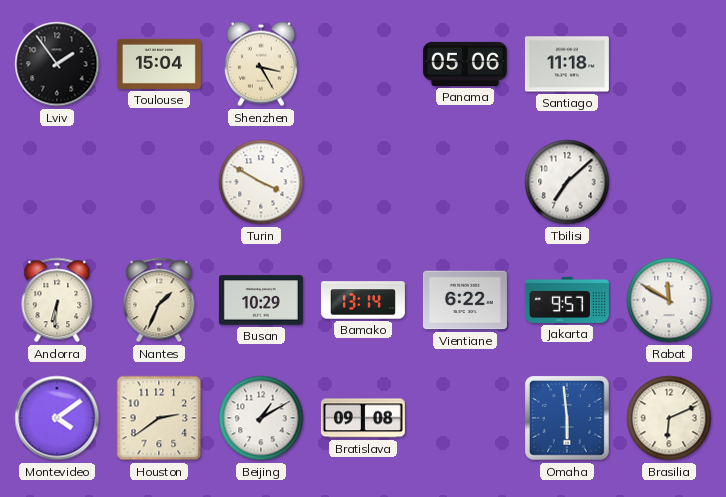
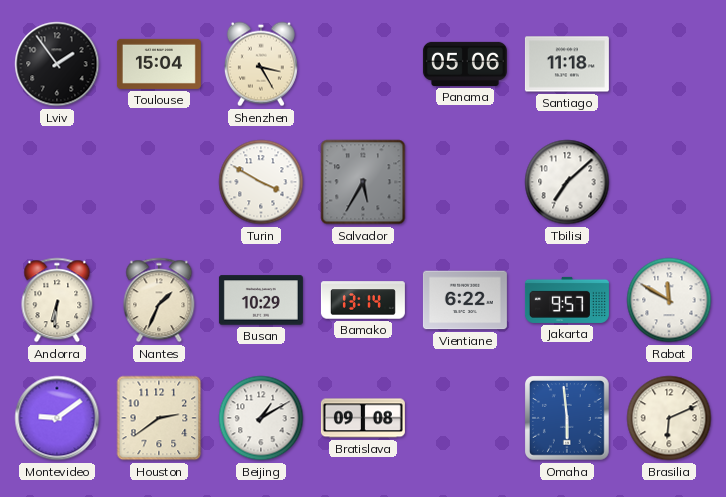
Salvador: none -> 5:35 (363, 182)
Montevideo: 4:09 -> 9:09 (57, 418)
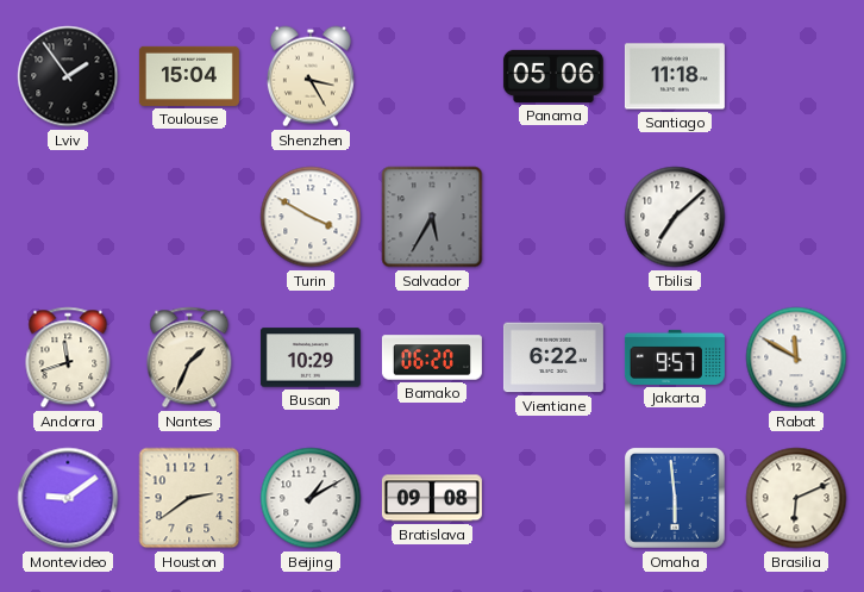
Andorra: 6:31 -> 11:42 (68, 357)
Bamako: 13:14 -> 06:20 (432, 357)
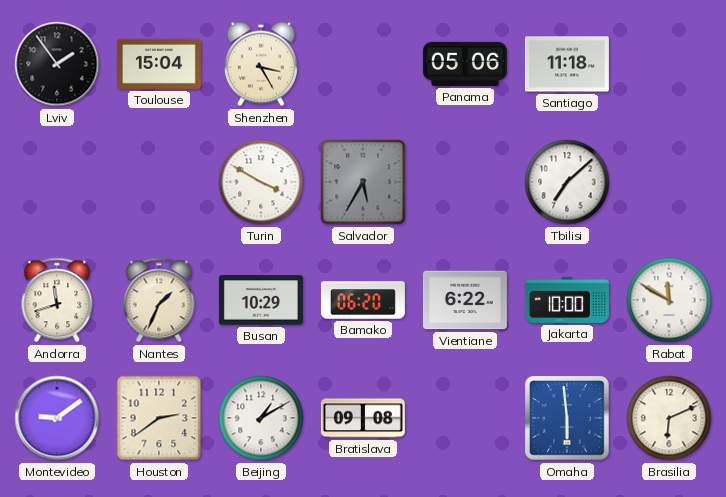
Jakarta: 9:57 -> 10:00 (567, 300)
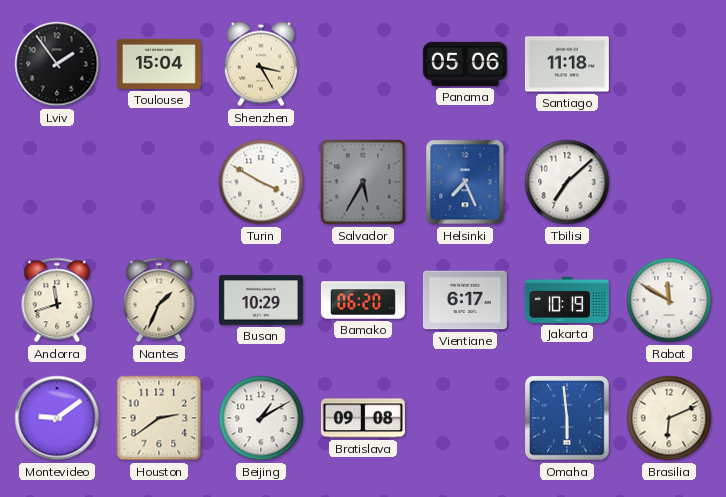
Helsinki: none -> 7:26 (465, 182)
Vientiane: 6:22 -> 6:17 (465, 300)
Jakarta: 10:00 -> 10:19 (567, 300)
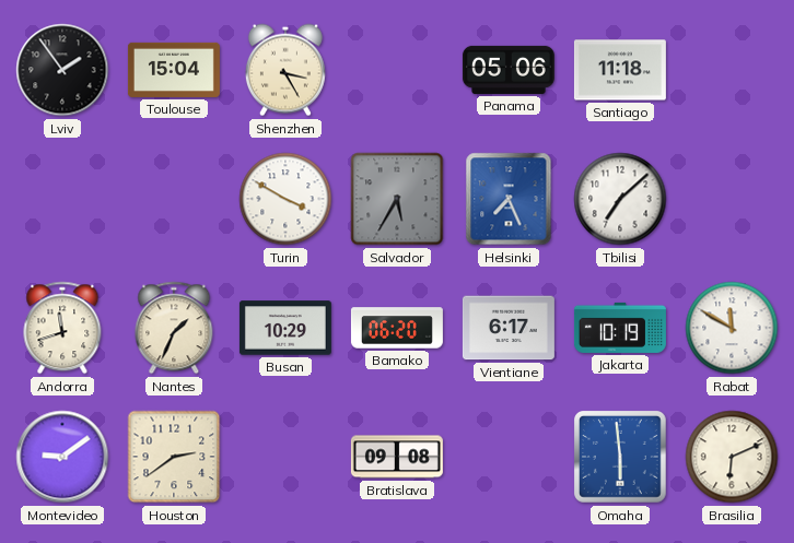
Beijing: 1:10 -> none (261, 418)
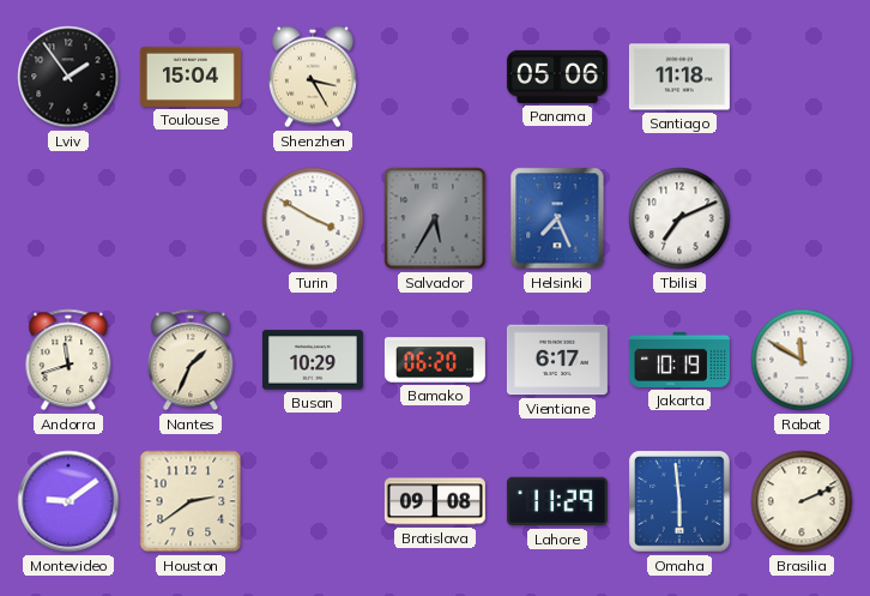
Tbilisi: 7:08 -> 7:11 (679, 218)
Lahore: none -> 11:29 (557, 501)
Brasilia: 6:11 -> 2:11 (802, 501)
